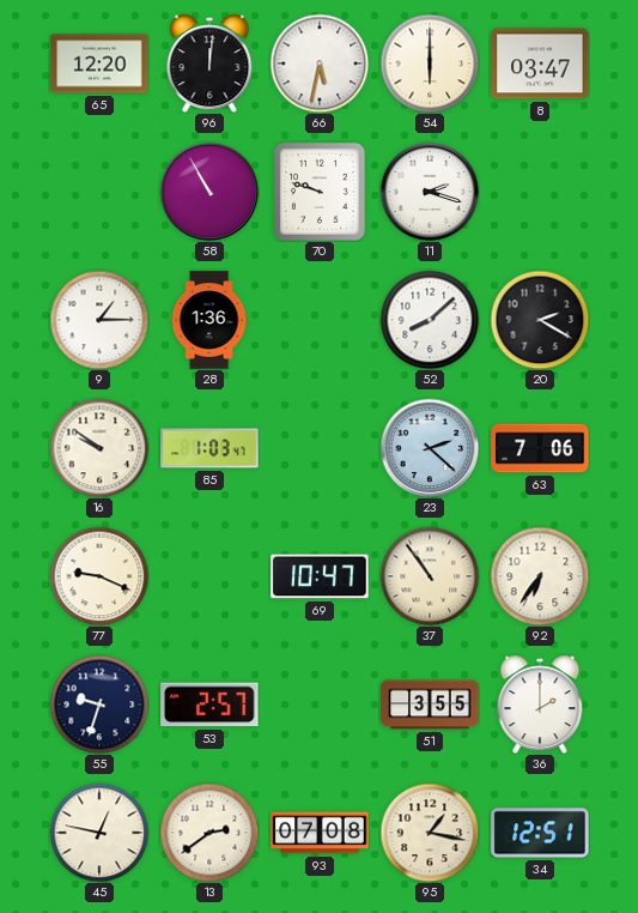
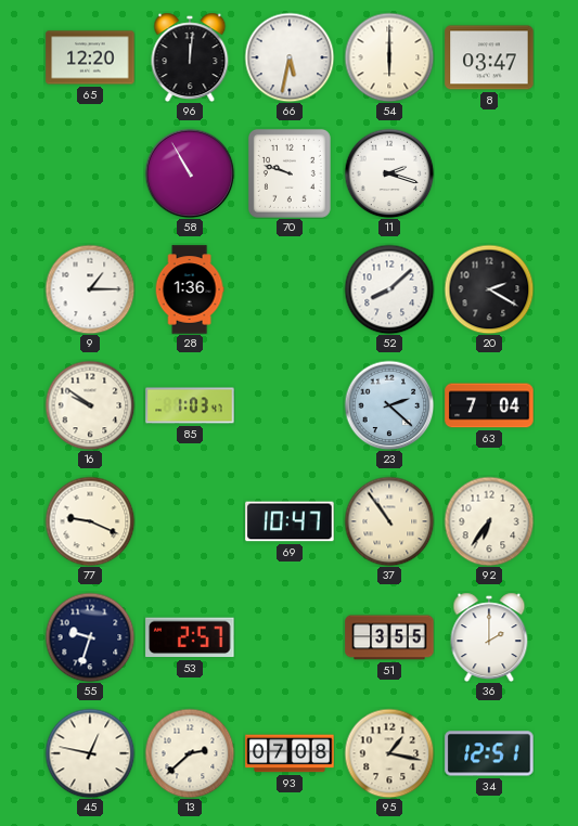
63: 7:06 -> 7:04 (489, 405)
13: 2:39 -> 2:38 (190, 753)
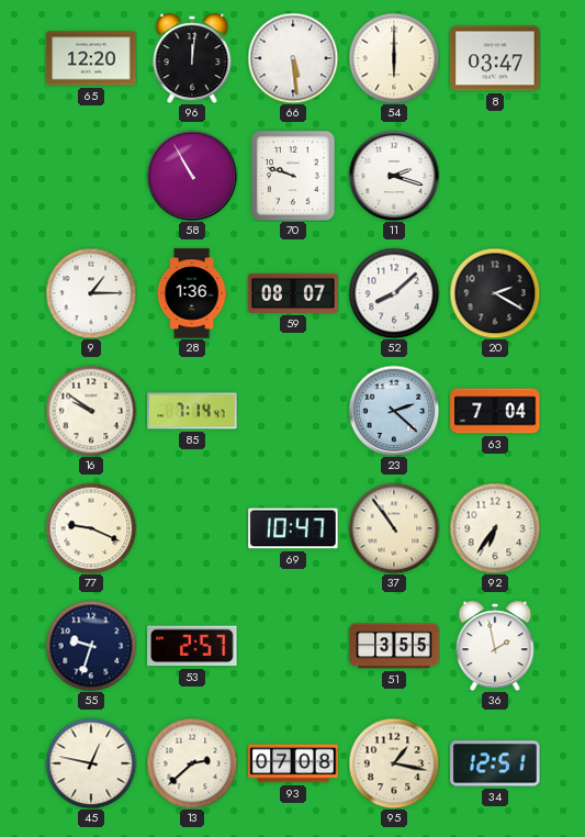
66: 5:32 -> 5:29 (293, 58)
59: none -> 08:07 (293, 293)
85: 1:03 -> 7:14 (192, 411)
36: 2:00 -> 1:58 (495, 646)
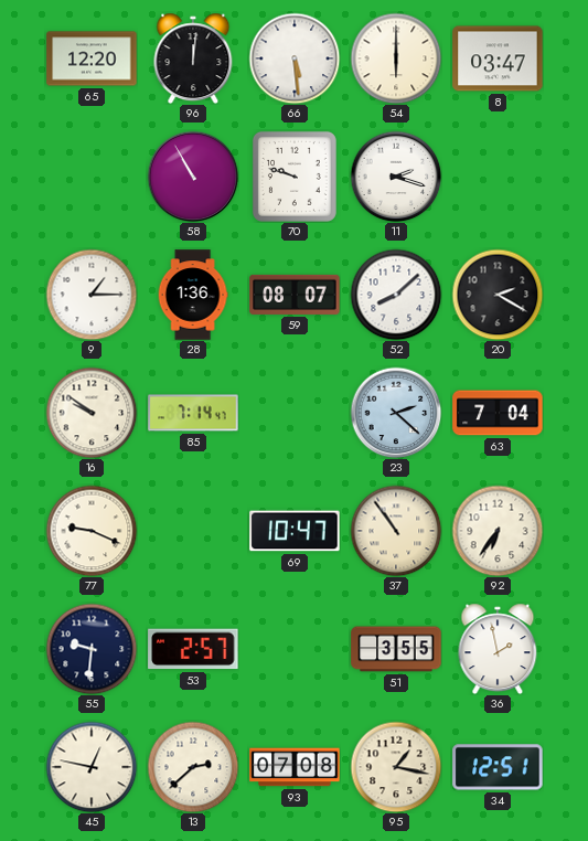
55: 9:33 -> 9:31 (92, 649)
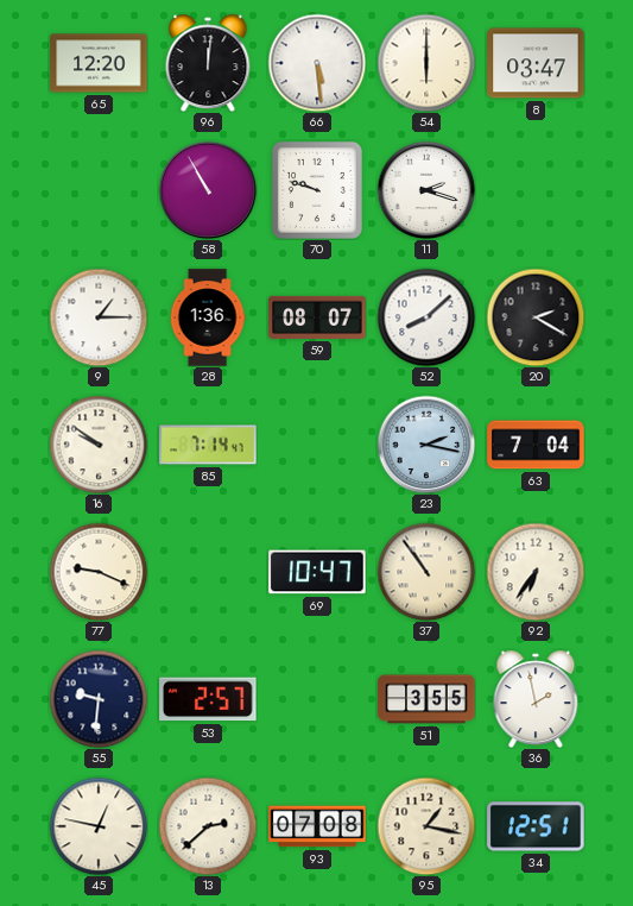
23: 2:22 -> 2:17 (426, 445)
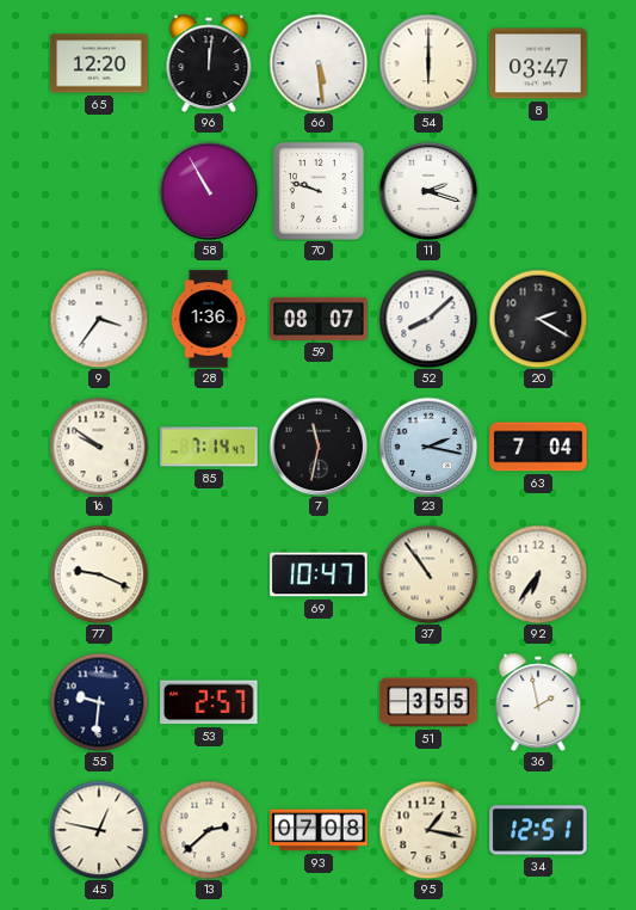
9: 1:15 -> 3:36 (99, 319)
7: none -> 11:32 (319, 447)
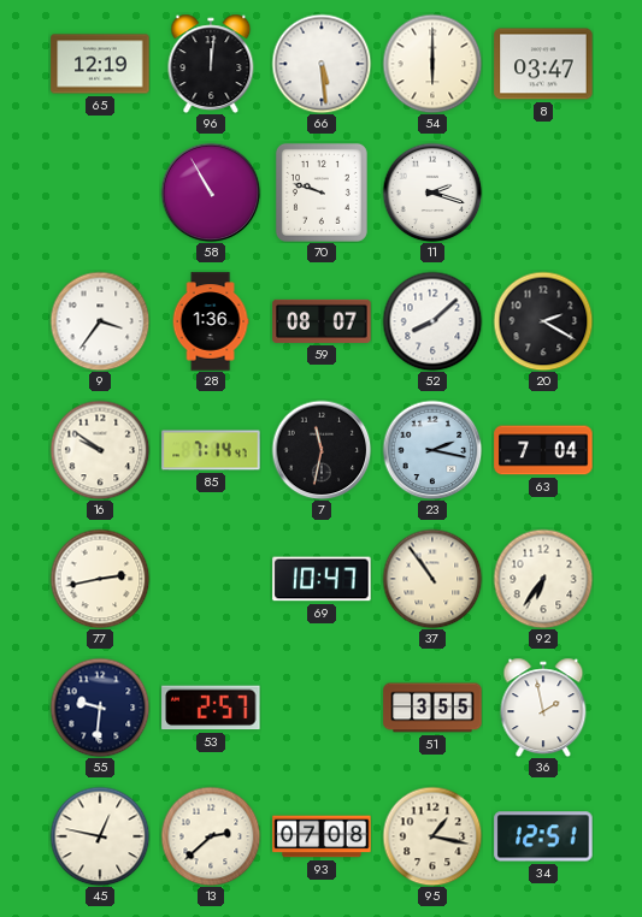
65: 12:20 -> 12:19 (100, 64)
77: 9:19 -> 2:43 (100, 579)
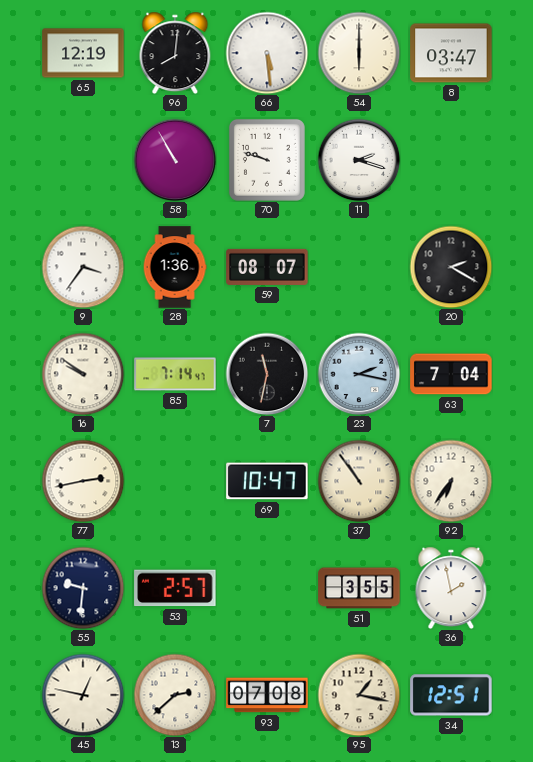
96: 12:01 -> 8:01 (175, 53)
52: 8:08 -> none (432, 321)
